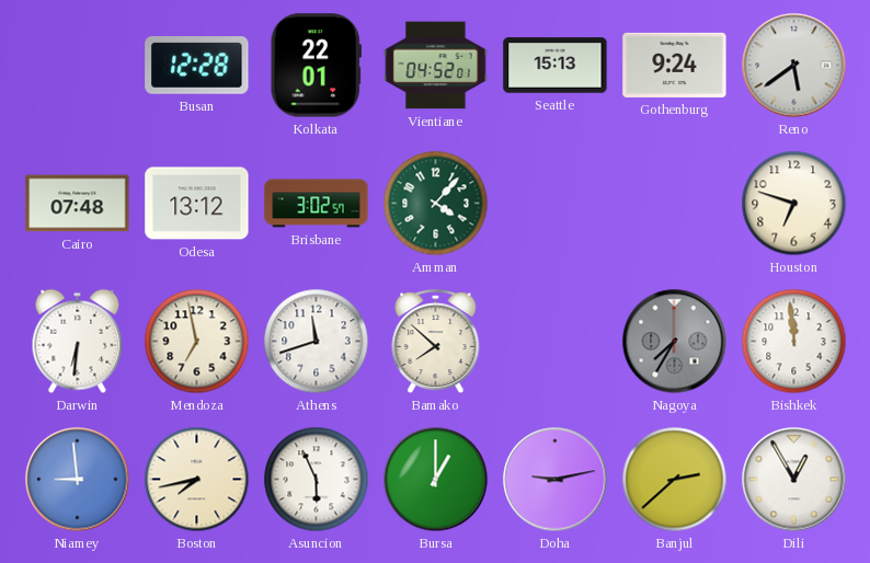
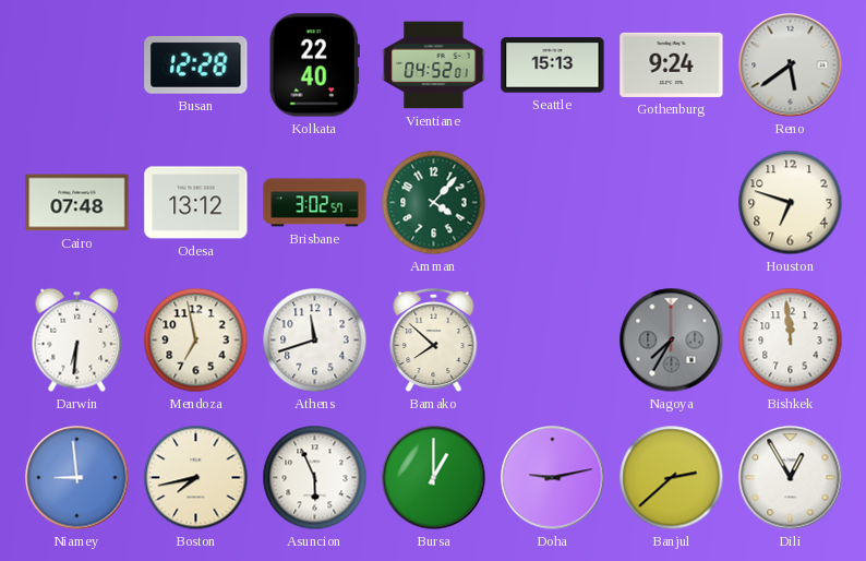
Kolkata: 22:01 -> 22:40 (314, 65)
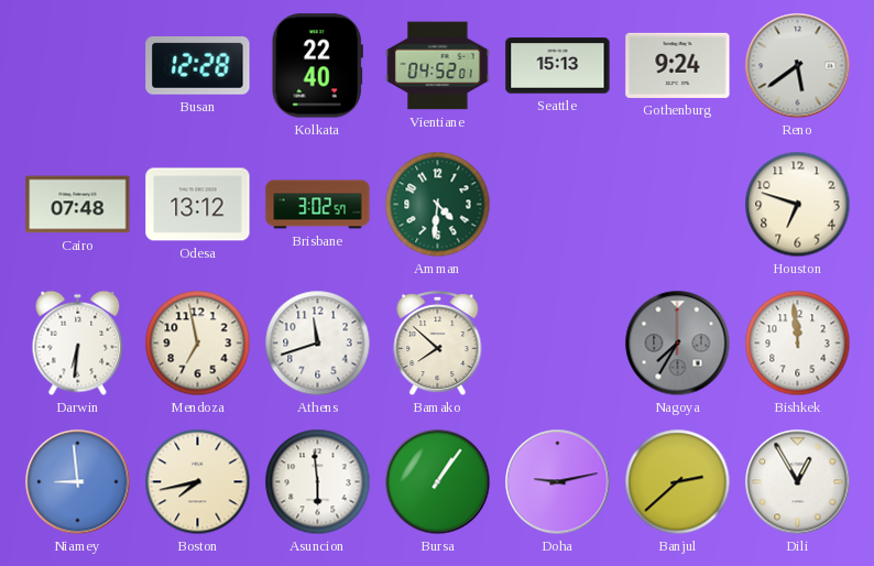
Amman: 4:07 -> 4:31 (438, 205)
Asuncion: 5:56 -> 5:59 (318, 482)
Bursa: 1:00 -> 1:06 (438, 482)
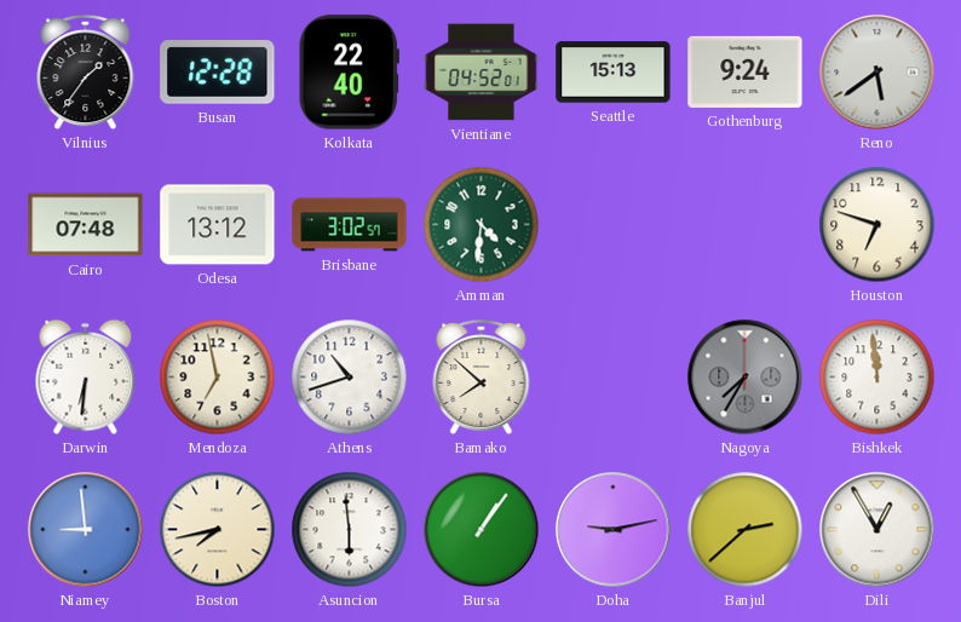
Vilnius: none -> 1:36 (86, 73)
Athens: 11:42 -> 10:42 (350, 378)
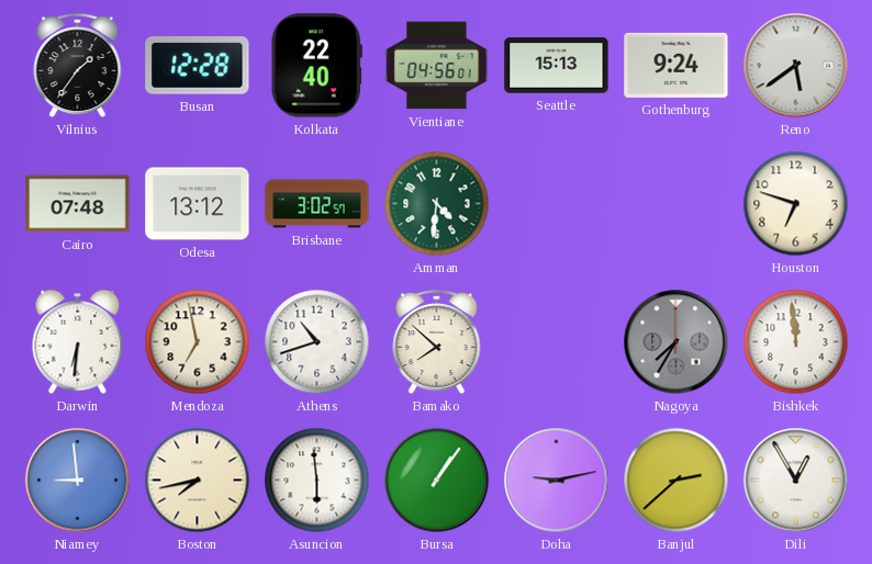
Vientiane: 04:52 -> 04:56 (437, 66)
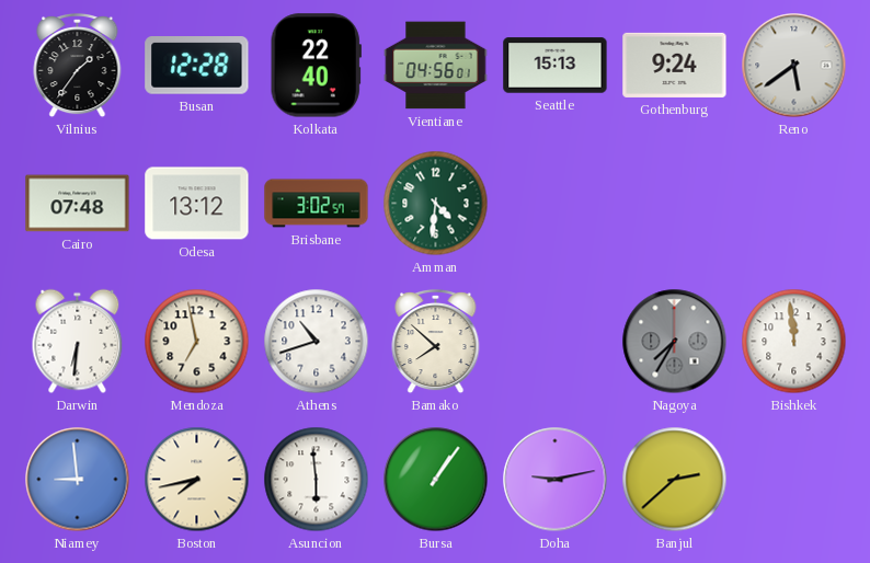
Houston: 6:48 -> none (796, 204)
Dili: 12:55 -> none (796, 481)
